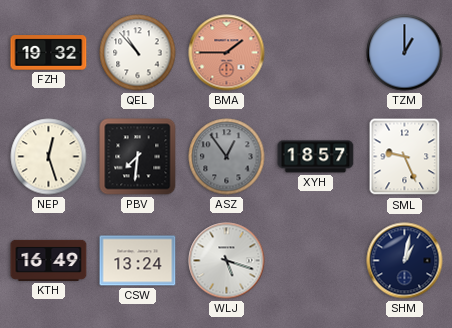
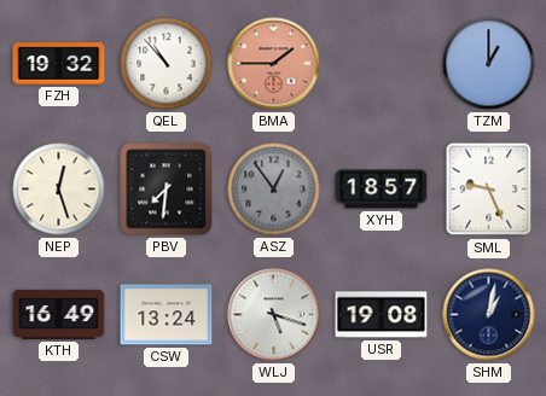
USR: none -> 19:08 (382, 315)
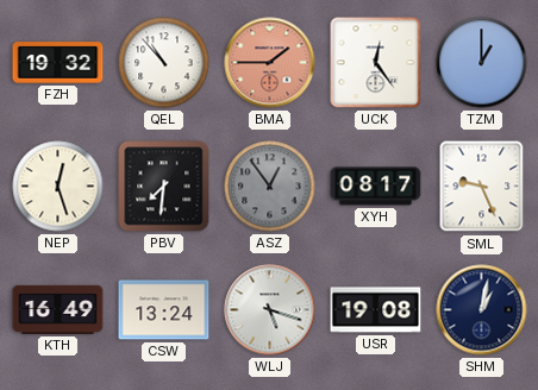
UCK: none -> 12:24 (376, 63)
XYH: 18:57 -> 08:17 (376, 187)
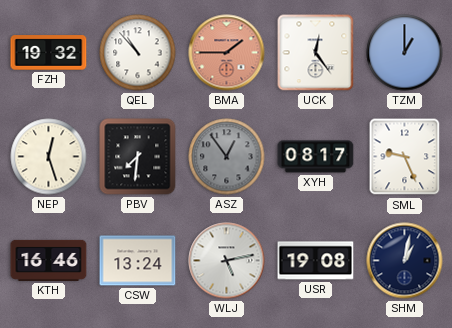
KTH: 16:49 -> 16:46 (49, 260)
WLJ: 5:18 -> 5:13 (227, 261)
